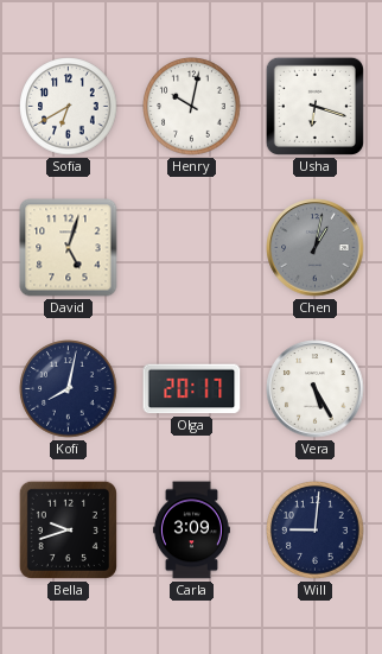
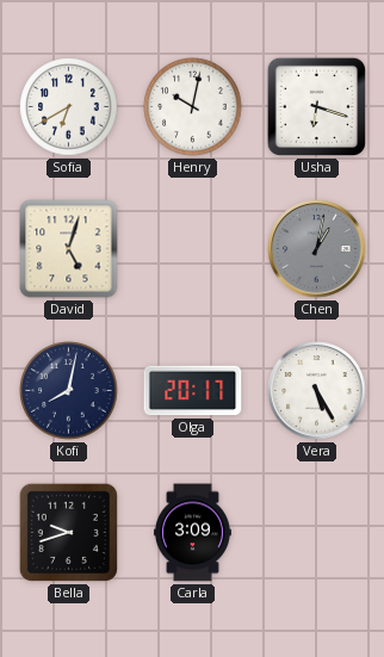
Will: 9:01 -> none (316, 531)
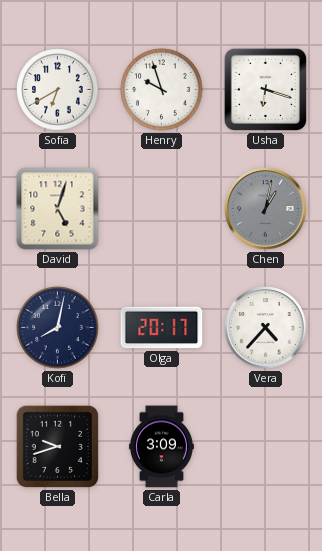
Henry: 10:02 -> 9:57 (162, 90)
Vera: 5:25 -> 4:37 (266, 328)
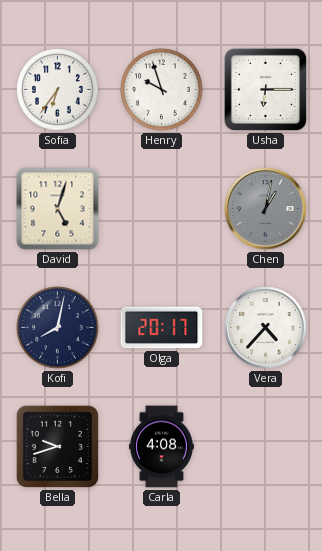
Sofia: 6:40 -> 6:36 (58, 90)
Usha: 6:18 -> 6:15 (265, 89)
Carla: 3:09 -> 4:08 (161, 447)
